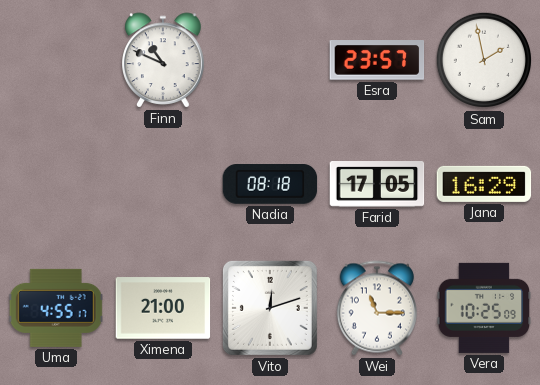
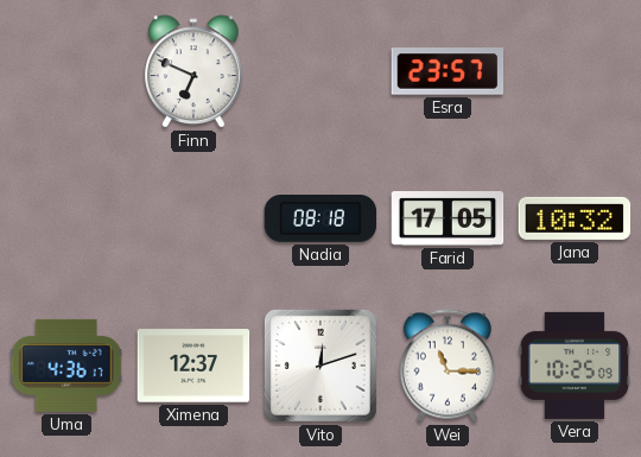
Finn: 10:49 -> 6:49 (193, 71)
Sam: 1:58 -> none (484, 60)
Jana: 16:29 -> 10:32 (575, 218)
Uma: 4:55 -> 4:36 (66, 366)
Ximena: 21:00 -> 12:37 (193, 366)
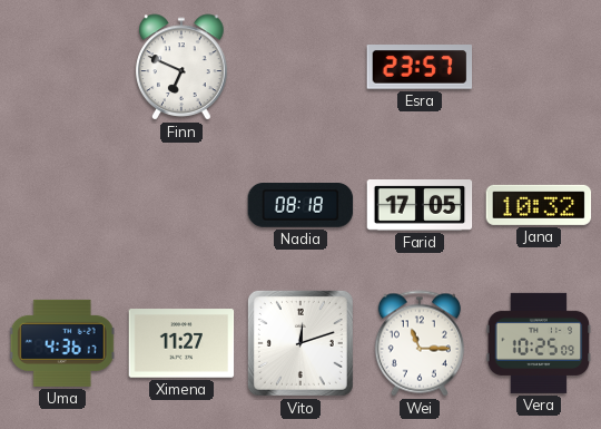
Ximena: 12:37 -> 11:27 (181, 343)
